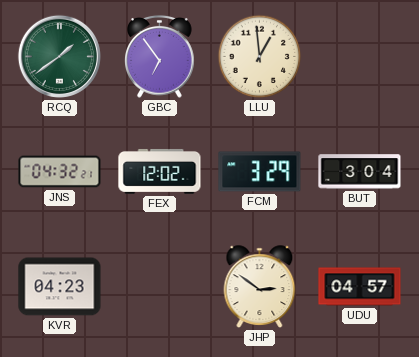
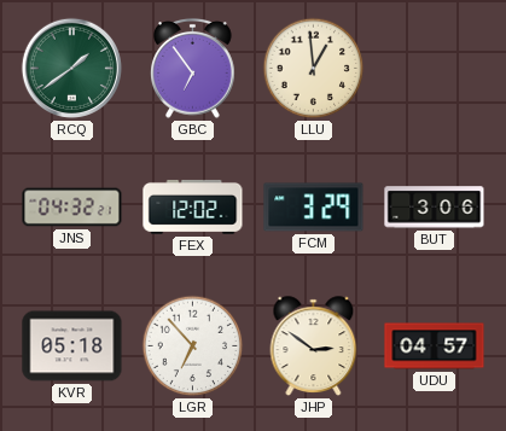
BUT: 3:04 -> 3:06 (435, 208)
KVR: 04:23 -> 05:18 (72, 346)
LGR: none -> 6:53 (193, 346)
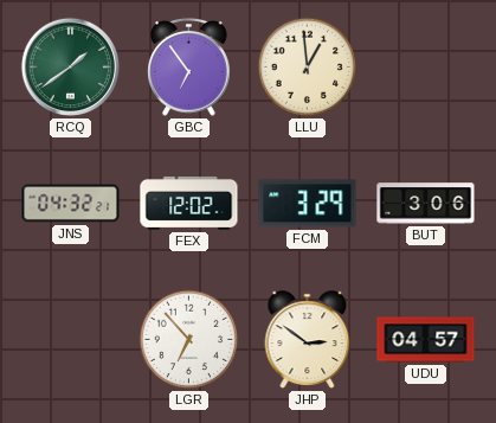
KVR: 05:18 -> none (72, 346)
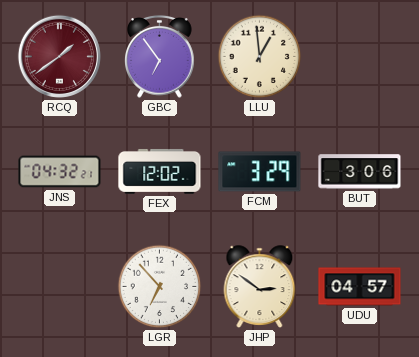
RCQ dial: green -> burgundy (59, 56)
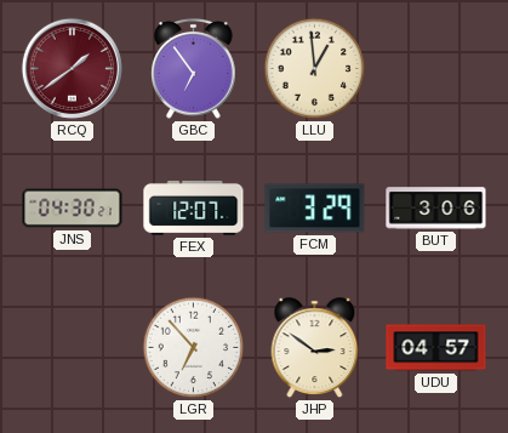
JNS: 04:32 -> 04:30 (73, 209)
FEX: 12:02 -> 12:07 (194, 209)
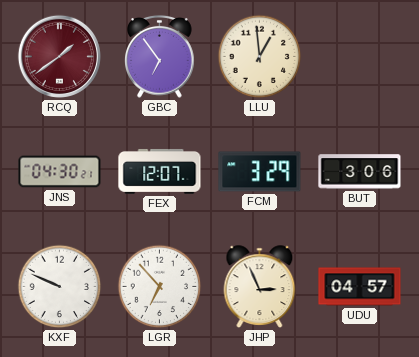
KXF: none -> 9:49 (60, 287)
JHP: 2:51 -> 2:56 (260, 287)
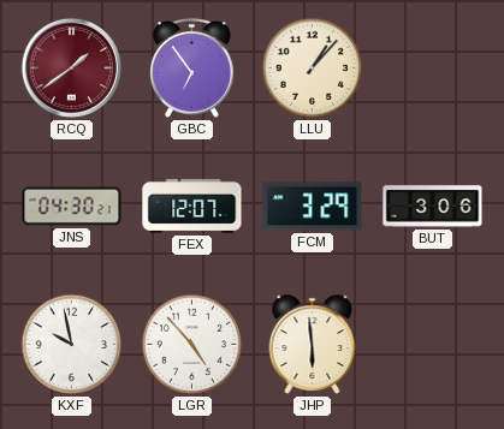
LLU: 12:59 -> 1:07 (313, 68)
KXF: 9:49 -> 9:58 (72, 345)
LGR: 6:53 -> 4:53 (192, 345)
JHP: 2:56 -> 5:59 (313, 345)
UDU: 04:57 -> none (360, 287)
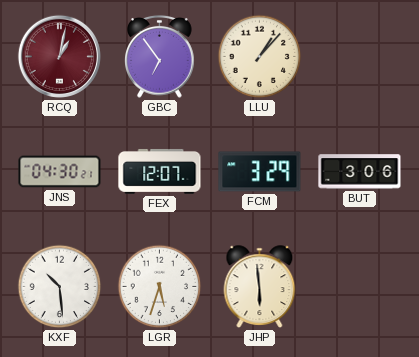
RCQ: 1:39 -> 1:02 (59, 56)
KXF: 9:58 -> 10:29 (60, 287)
LGR: 4:53 -> 5:33 (160, 287)
